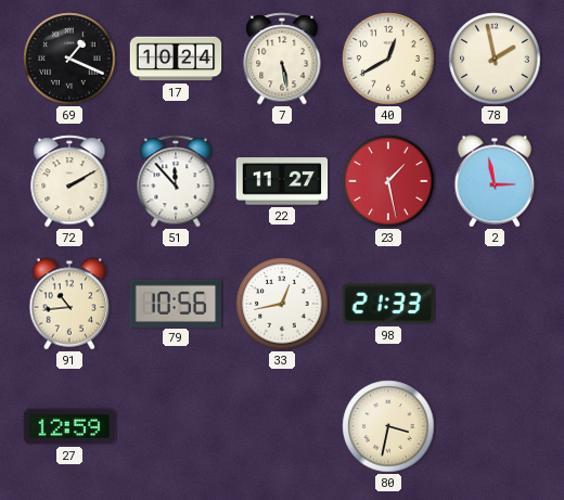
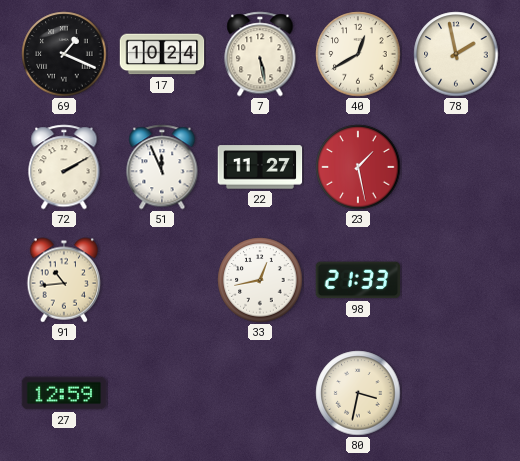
51: 11:53 -> 11:56 (162, 167)
2: 2:58 -> none (495, 181)
79: 10:56 -> none (176, 303)
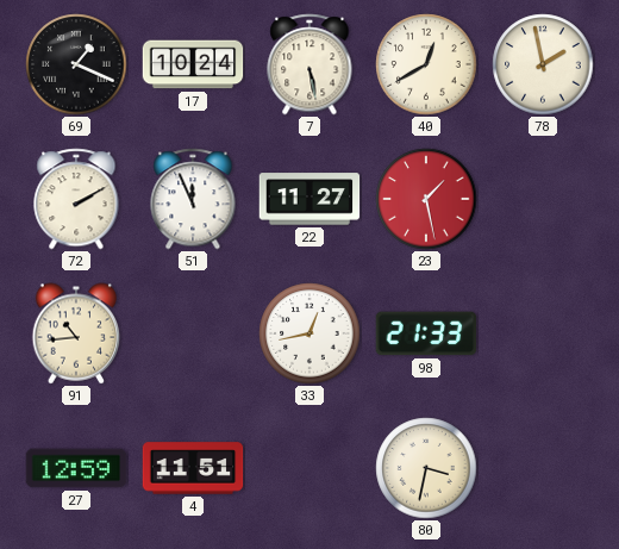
4: none -> 11:51 (193, 468)
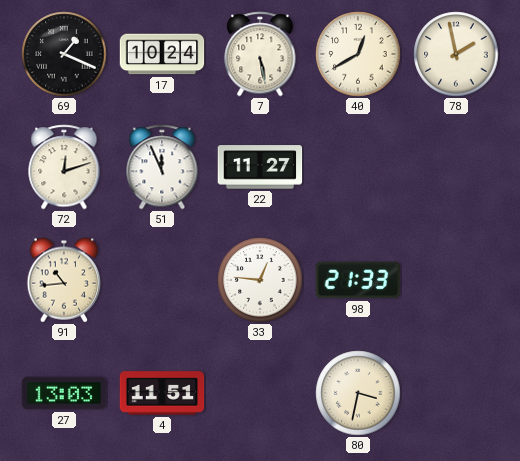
72: 2:10 -> 12:12 (64, 167)
23: 1:28 -> none (426, 199)
33: 12:43 -> 12:46 (260, 280)
27: 12:59 -> 13:03 (64, 393)
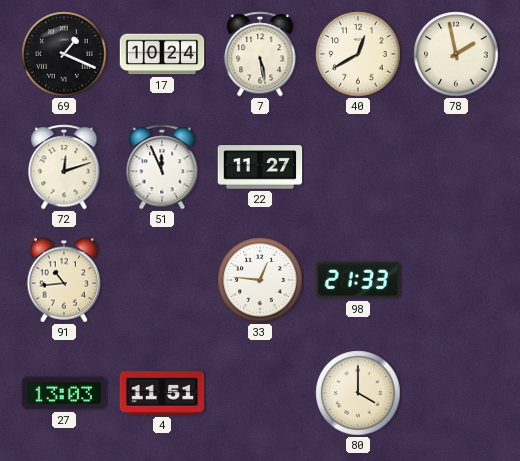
80: 3:32 -> 4:00 (358, 393)
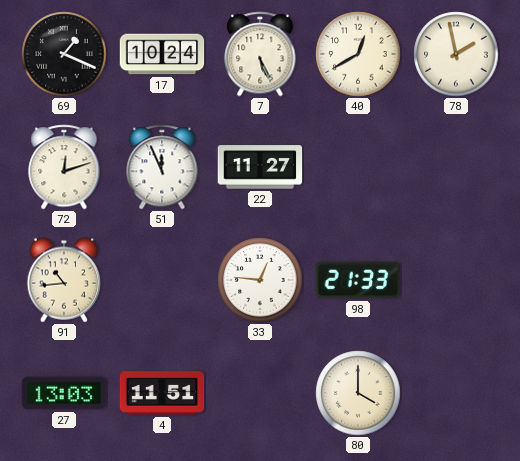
7: 5:28 -> 5:26 (260, 54)
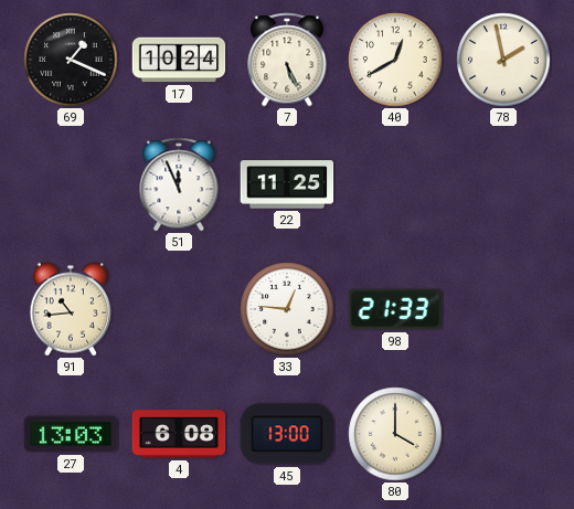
72: 12:12 -> none (64, 167)
22: 11:27 -> 11:25 (287, 184)
4: 11:51 -> 6:08 (179, 434)
45: none -> 13:00 (287, 434)
